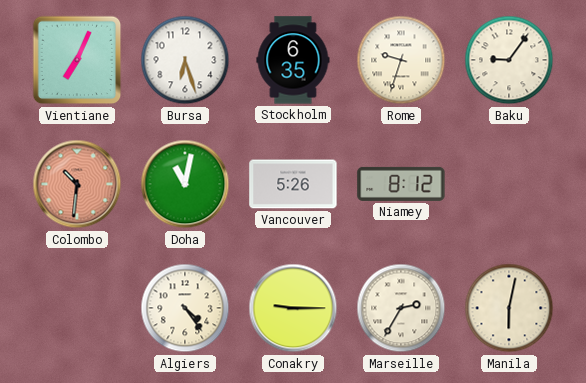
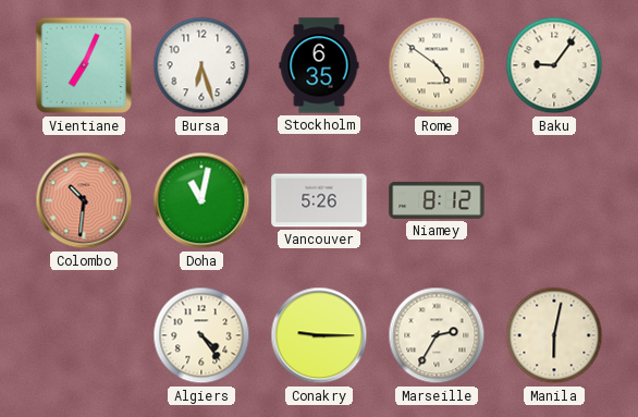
Rome: 9:33 -> 4:51 (437, 65)
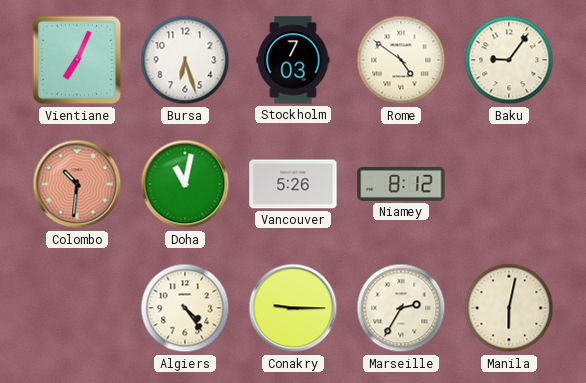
Stockholm: 6:35 -> 7:03 (293, 60)
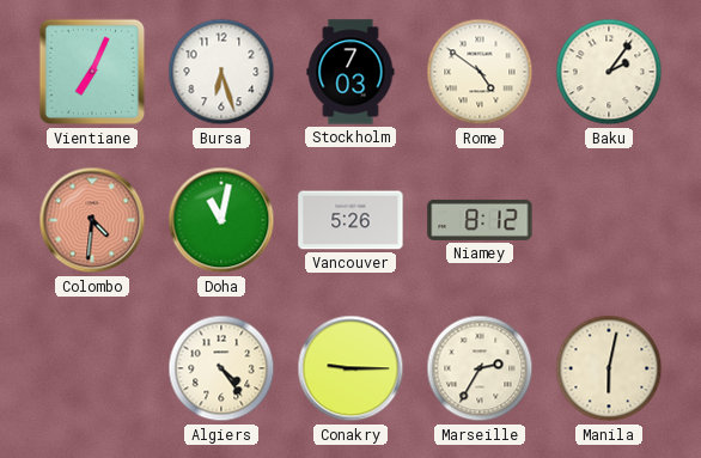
Baku: 9:06 -> 2:06 (609, 72)
Colombo: 10:31 -> 4:31 (92, 220)
